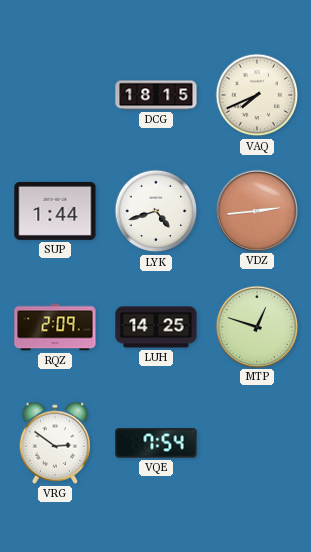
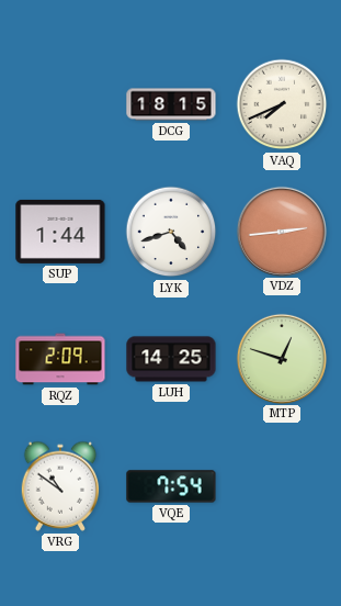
VRG: 2:51 -> 10:51 (60, 486)
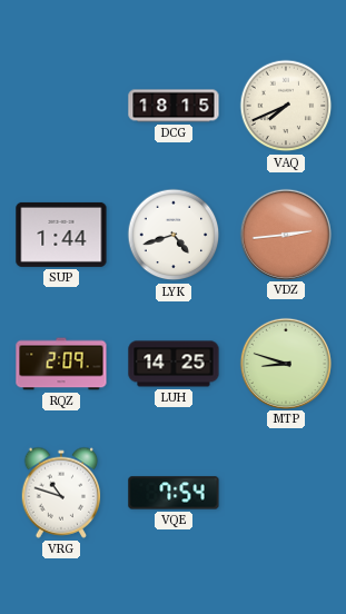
MTP: 12:48 -> 8:48 (286, 363)
VRG: 10:51 -> 10:48 (61, 493)
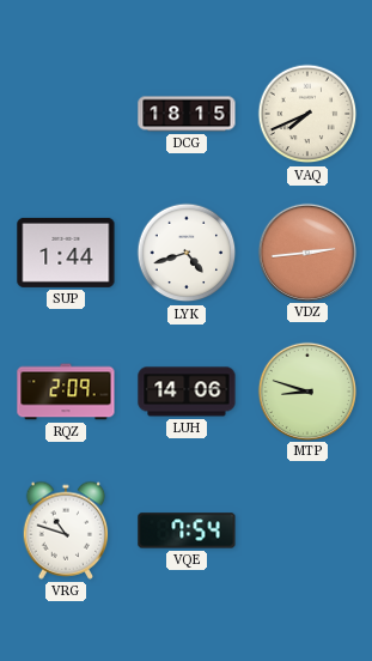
LUH: 14:25 -> 14:06 (187, 392)
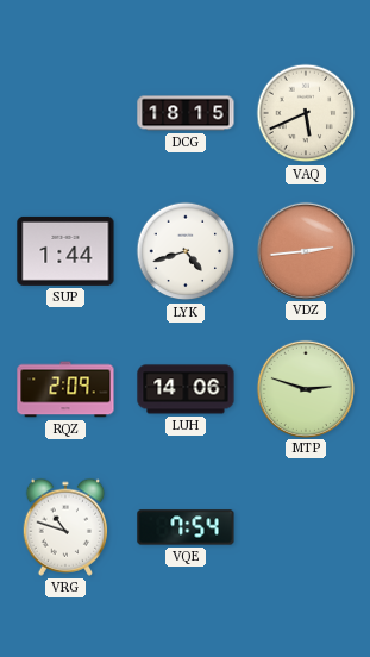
VAQ: 7:41 -> 5:41 (306, 113)
MTP: 8:48 -> 2:48 (306, 388)
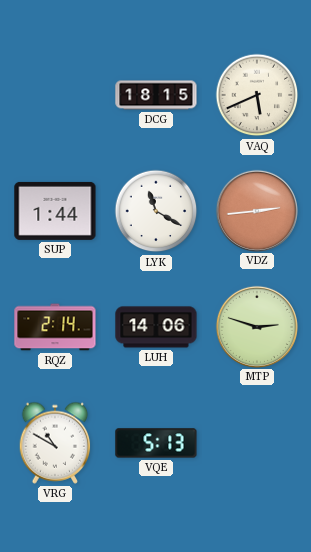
LYK: 4:42 -> 11:20 (156, 211)
RQZ: 2:09 -> 2:14 (55, 327)
VRG: 10:48 -> 10:50 (55, 443)
VQE: 7:54 -> 5:13 (156, 443)
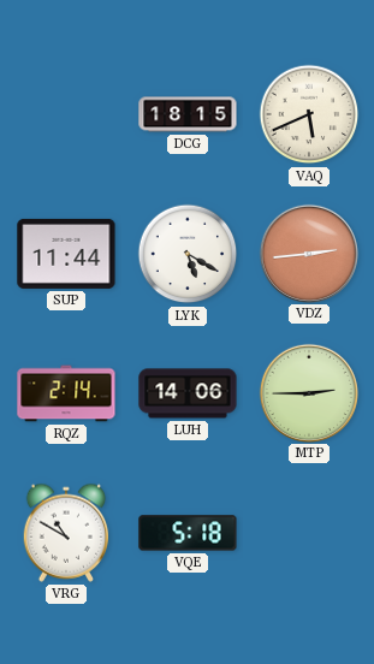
SUP: 1:44 -> 11:44 (66, 254)
LYK: 11:20 -> 5:20 (188, 254)
MTP: 2:48 -> 2:45 (309, 392)
VQE: 5:13 -> 5:18 (188, 533)
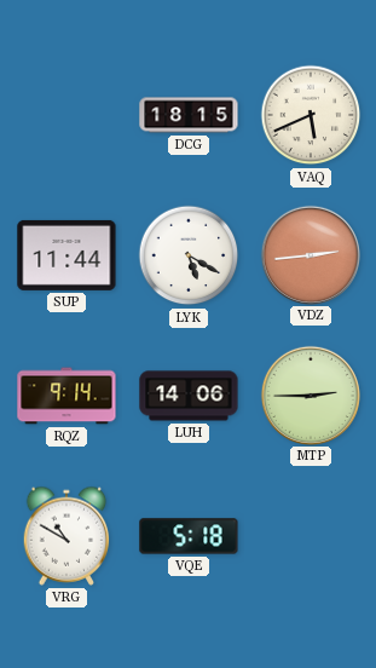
RQZ: 2:14 -> 9:14 (66, 396)
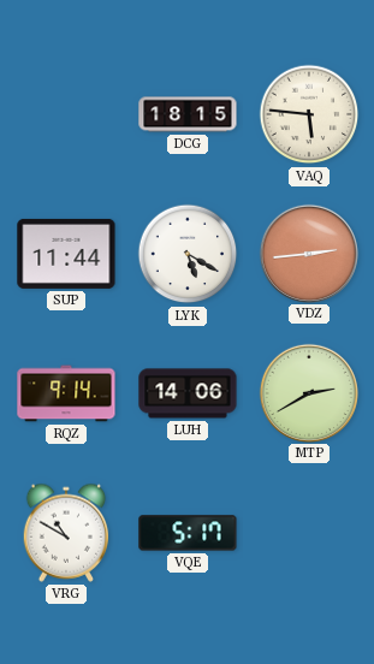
VAQ: 5:41 -> 5:46 (309, 114)
MTP: 2:45 -> 2:40 (309, 392)
VQE: 5:18 -> 5:17 (188, 533)
